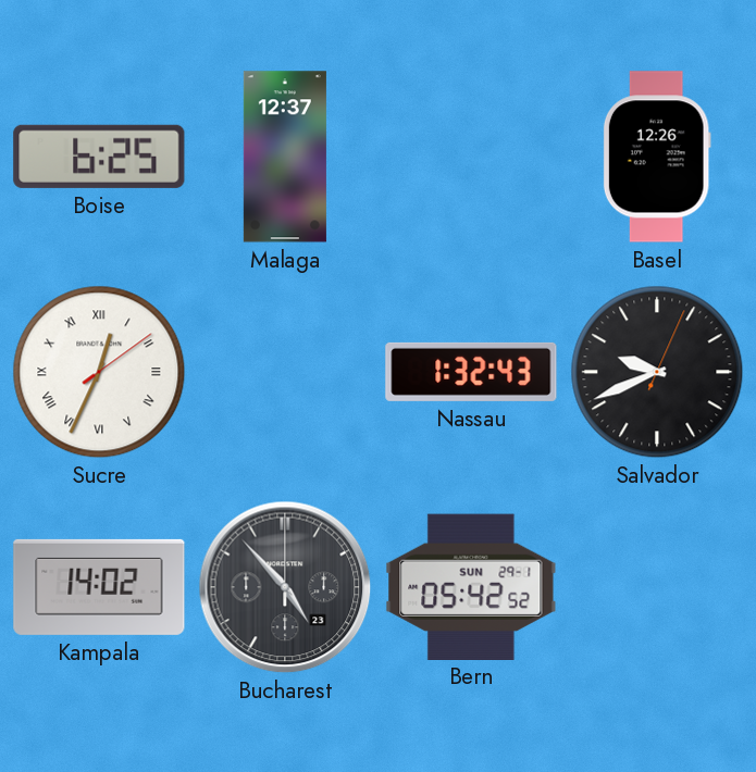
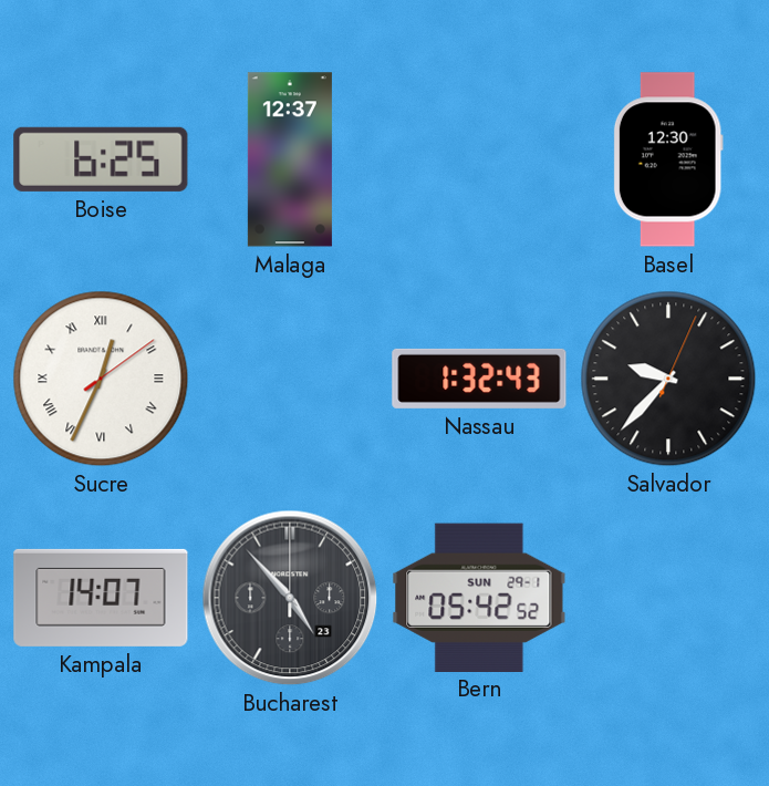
Basel: 12:26 -> 12:30 (668, 159)
Salvador: 9:41 -> 9:37 (668, 379)
Kampala: 14:02 -> 14:07 (101, 598)
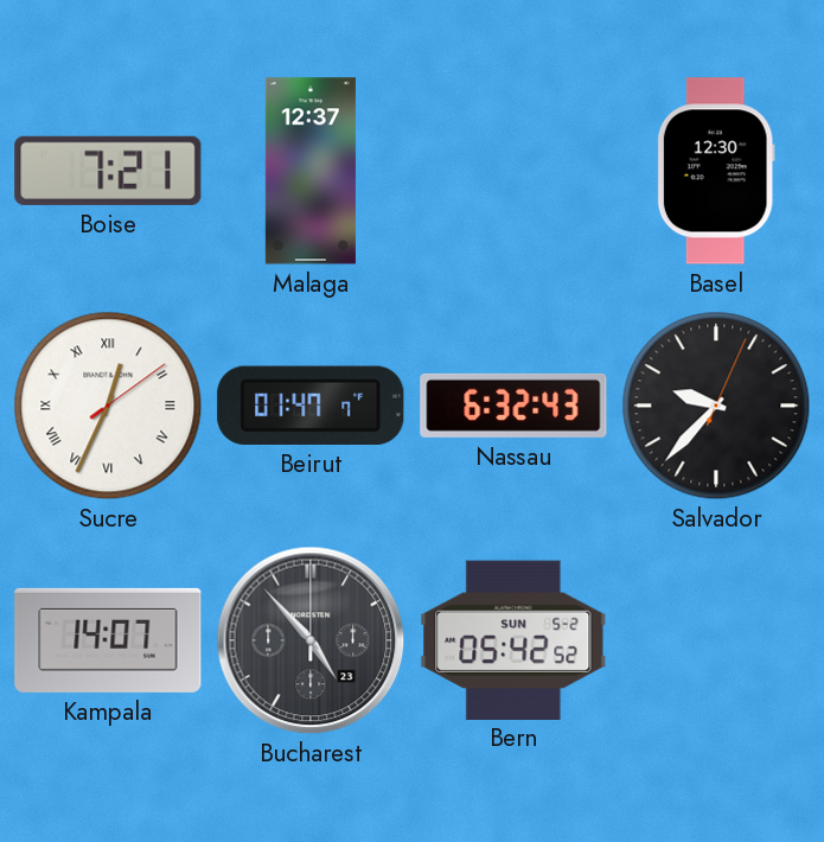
Boise: 6:25 -> 7:21 (108, 171)
Beirut: none -> 01:47 (311, 406)
Nassau: 1:32 -> 6:32 (513, 406)
Bern date: SUN 29-1 -> SUN 5-2 (513, 639)
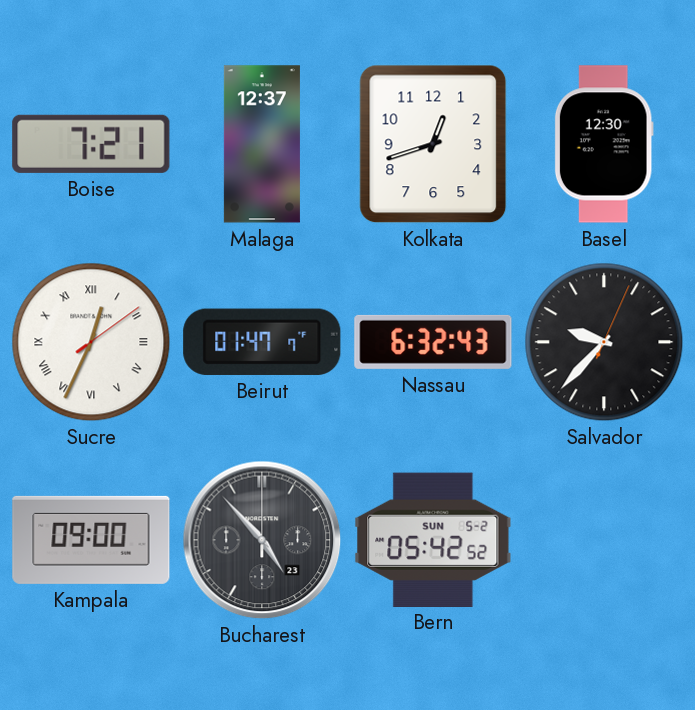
Kolkata: none -> 12:42 (433, 144)
Kampala: 14:07 -> 09:00 (91, 540)
